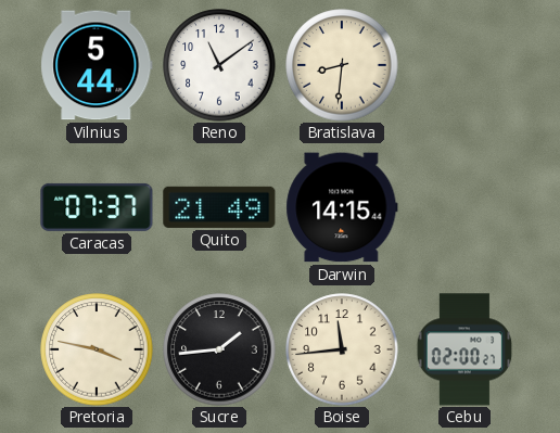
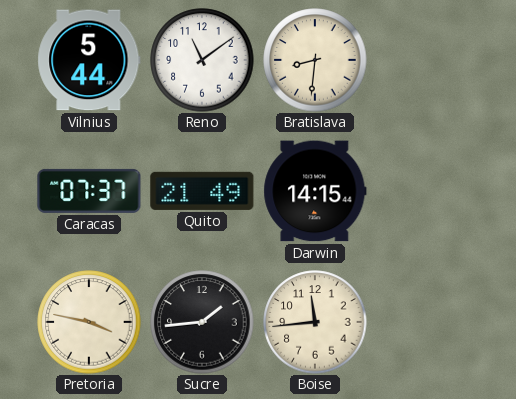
Cebu: 02:00 -> none (464, 349)
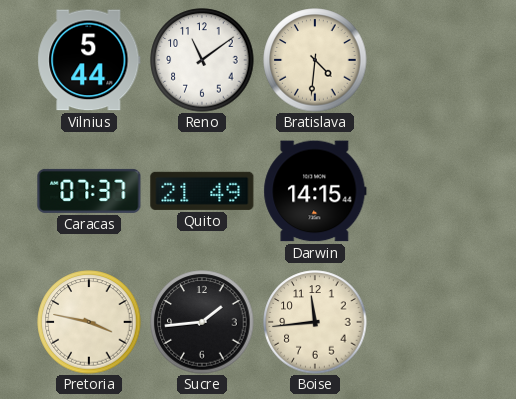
Bratislava: 8:31 -> 4:31 (315, 60)
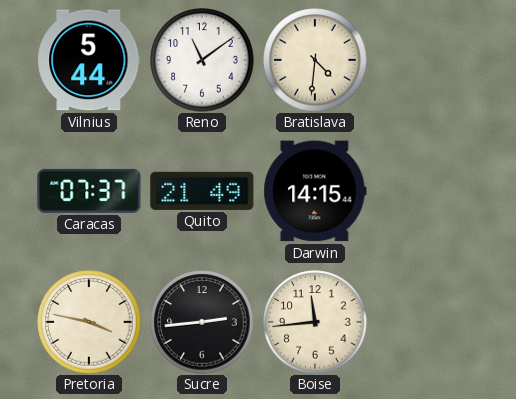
Sucre: 1:44 -> 2:44 (202, 322)
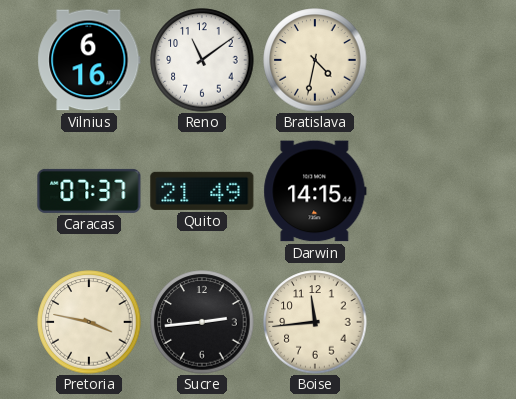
Vilnius: 5:44 -> 6:16 (89, 60)
Bratislava: 4:31 -> 4:32 (315, 60)
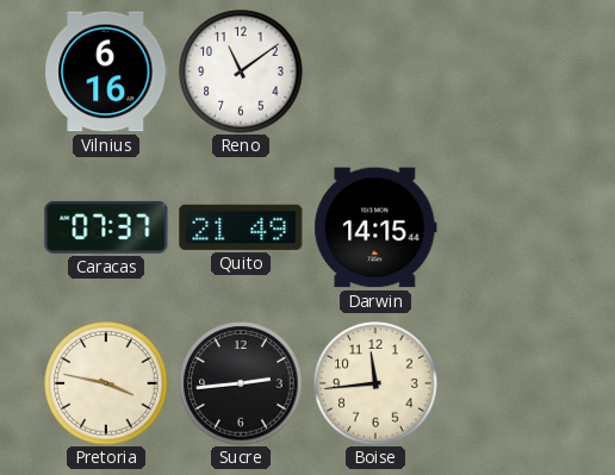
Bratislava: 4:32 -> none (315, 60)
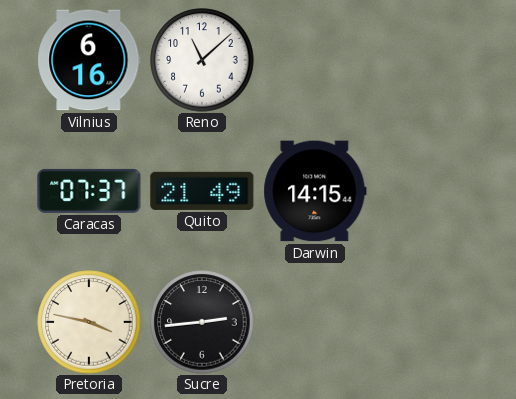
Reno: 11:09 -> 11:08 (202, 60)
Boise: 11:44 -> none (375, 383)
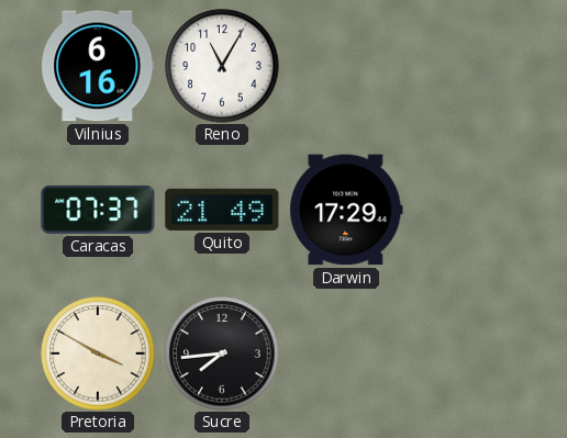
Reno: 11:08 -> 11:05 (222, 66)
Darwin: 14:15 -> 17:29 (346, 210)
Pretoria: 3:47 -> 3:50 (98, 353)
Sucre: 2:44 -> 7:44 (222, 353)
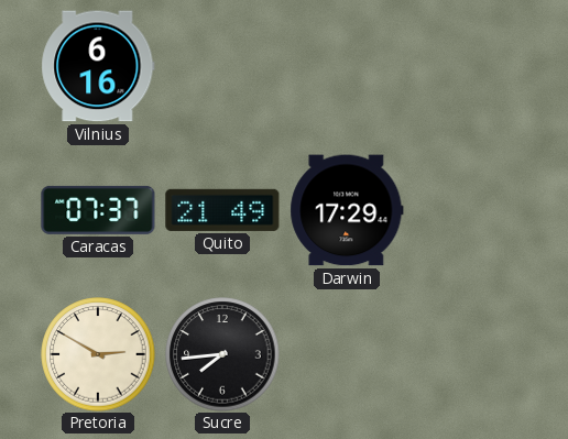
Reno: 11:05 -> none (222, 66)
Pretoria: 3:50 -> 2:50 (98, 354)
